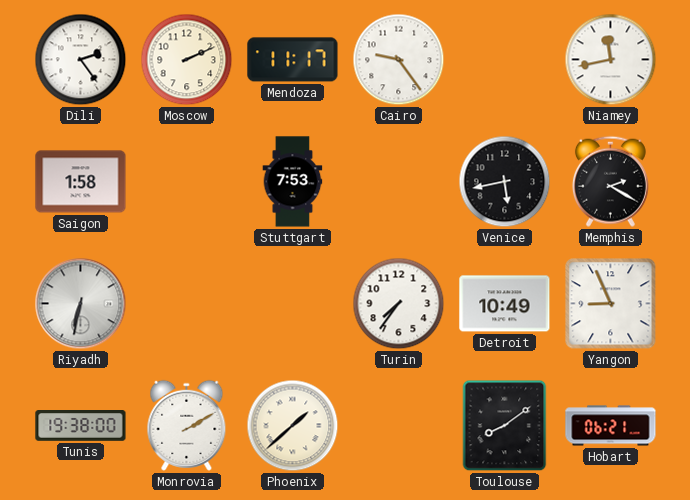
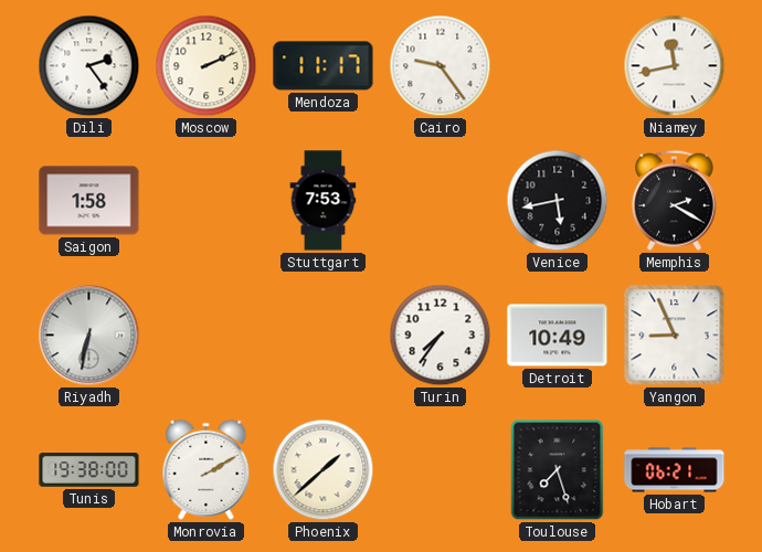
Toulouse: 8:09 -> 7:27 (558, 470)
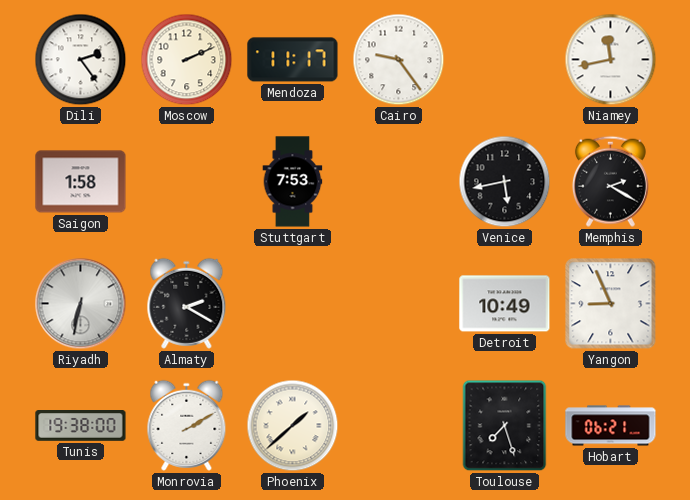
Almaty: none -> 2:20 (187, 303)
Turin: 7:36 -> none (441, 336)
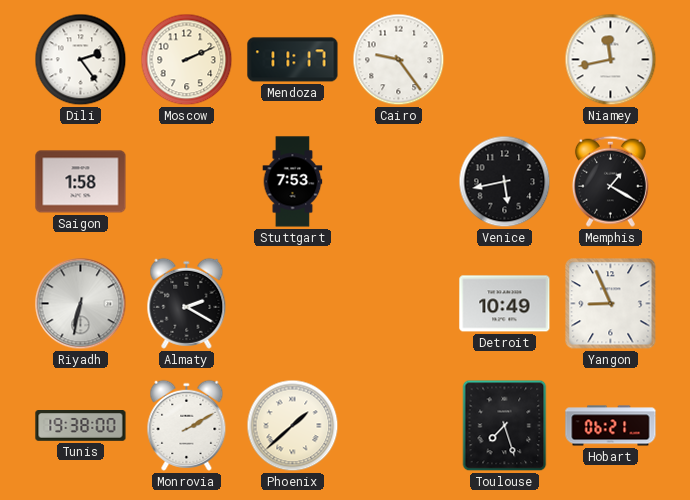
Memphis: 2:20 -> 1:20 (610, 181)
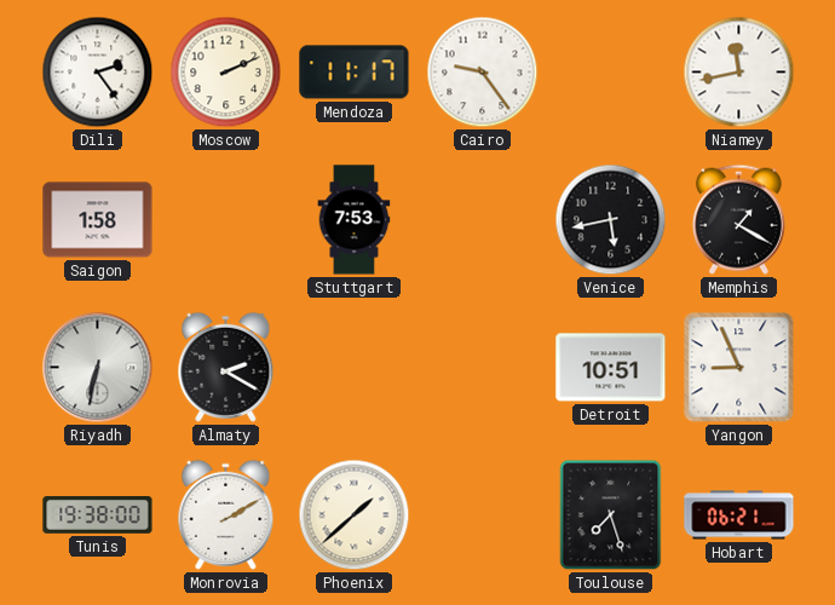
Detroit: 10:49 -> 10:51 (611, 368)
